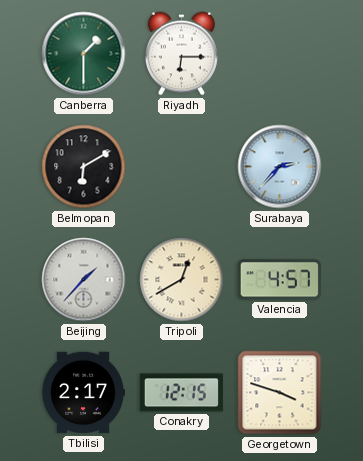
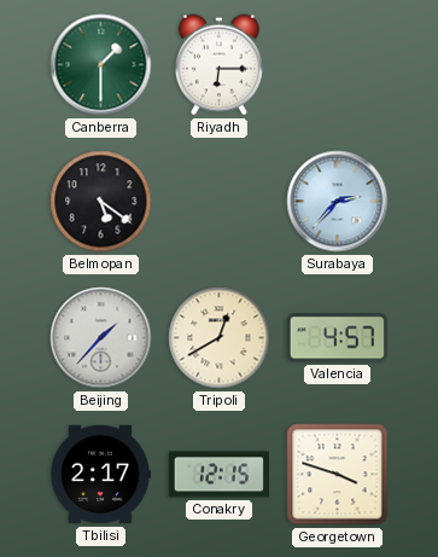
Belmopan: 6:10 -> 5:21 (101, 202)
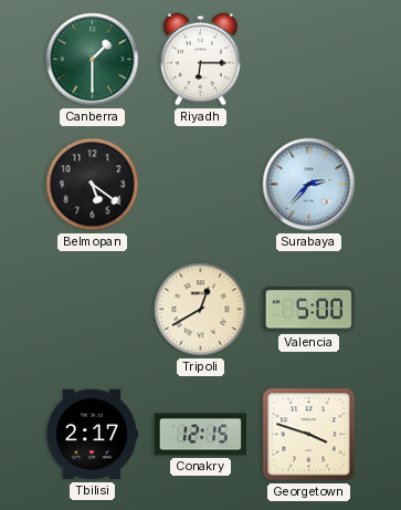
Beijing: 1:37 -> none (101, 338)
Valencia: 4:57 -> 5:00 (308, 310)
